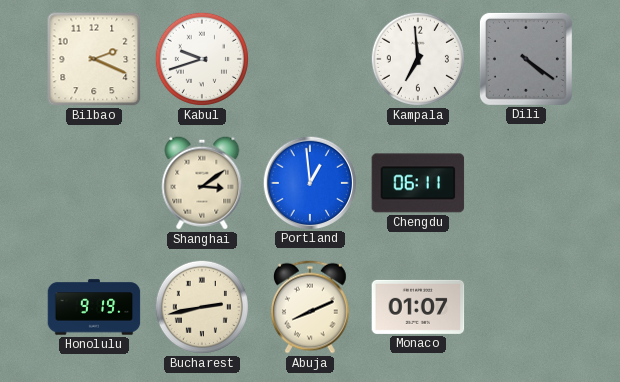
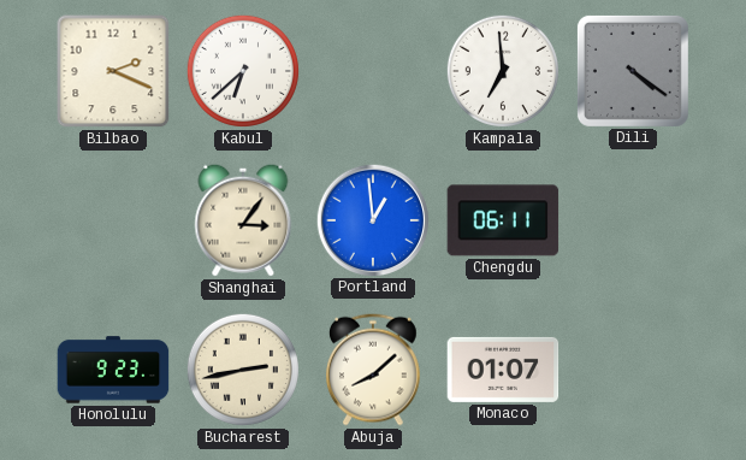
Kabul: 9:42 -> 6:38 (243, 71)
Shanghai: 3:09 -> 3:06 (243, 220)
Honolulu: 9:19 -> 9:23 (113, 370)
Abuja: 8:11 -> 8:08 (374, 370)
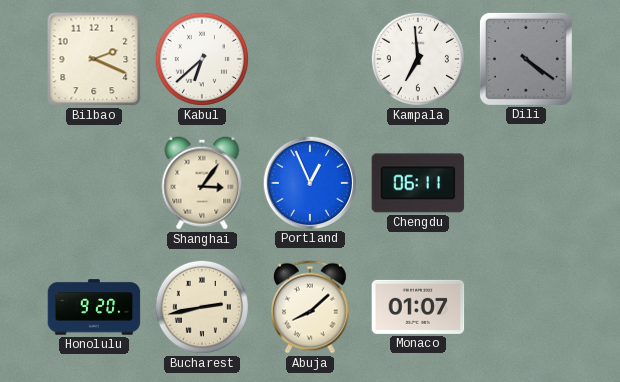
Portland: 12:59 -> 12:56 (309, 182)
Honolulu: 9:23 -> 9:20 (94, 307)
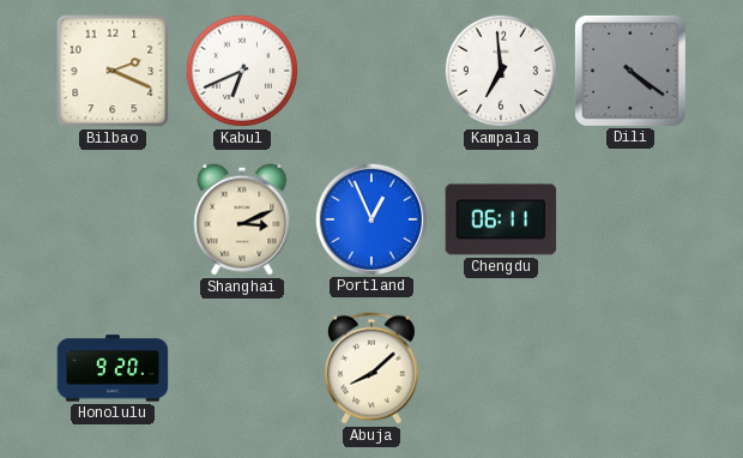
Kabul: 6:38 -> 6:41 (242, 71)
Shanghai: 3:06 -> 3:11 (242, 219)
Bucharest: 2:43 -> none (202, 307)
Monaco: 01:07 -> none (418, 307)
